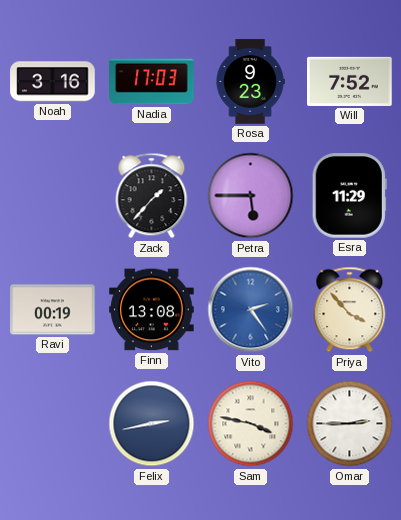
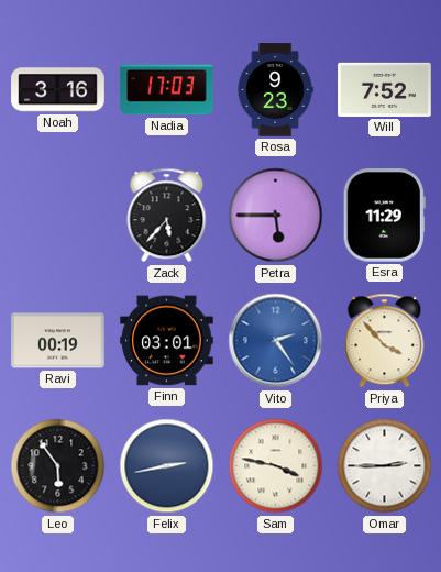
Zack: 1:37 -> 5:37 (167, 216)
Finn: 13:08 -> 03:01 (167, 341)
Leo: none -> 5:54 (58, 466)
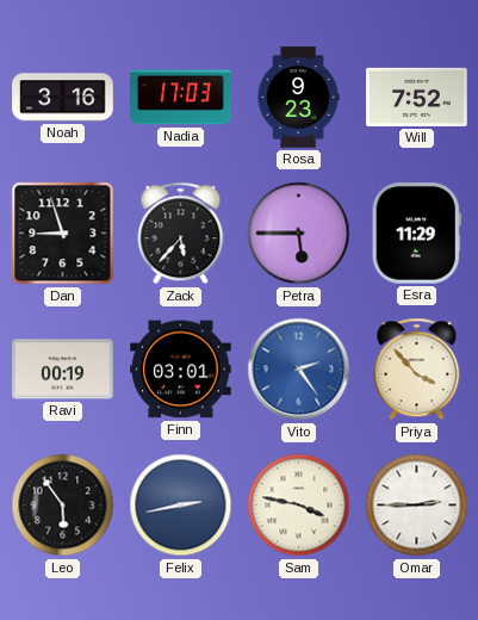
Dan: none -> 8:57 (63, 234)
